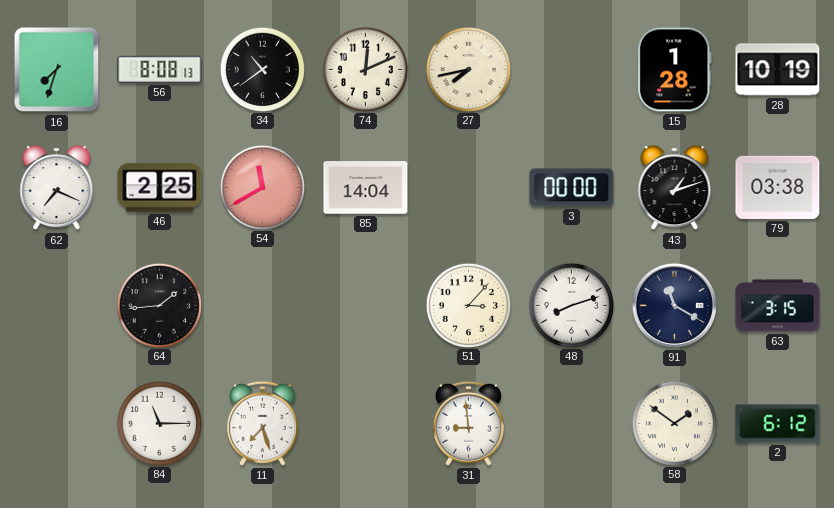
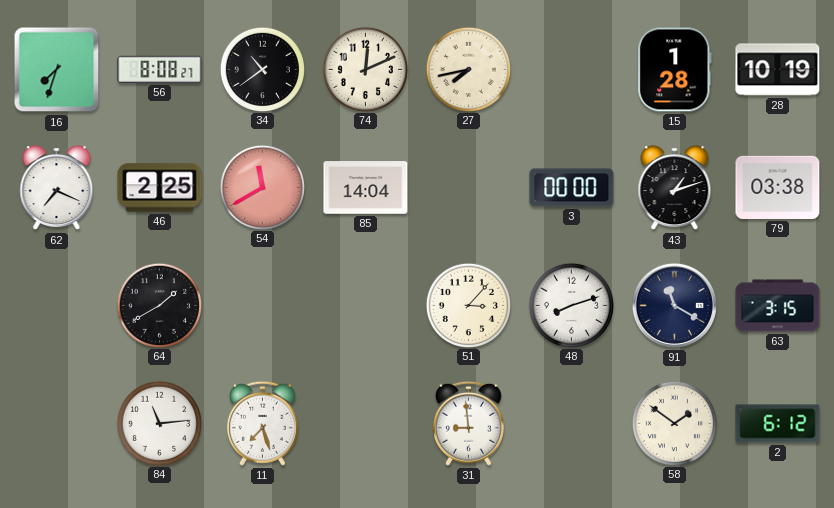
56: 8:08:13 -> 8:08:27 (160, 69)
64: 1:44 -> 1:40 (159, 305)
84: 11:15 -> 11:14 (159, 423)
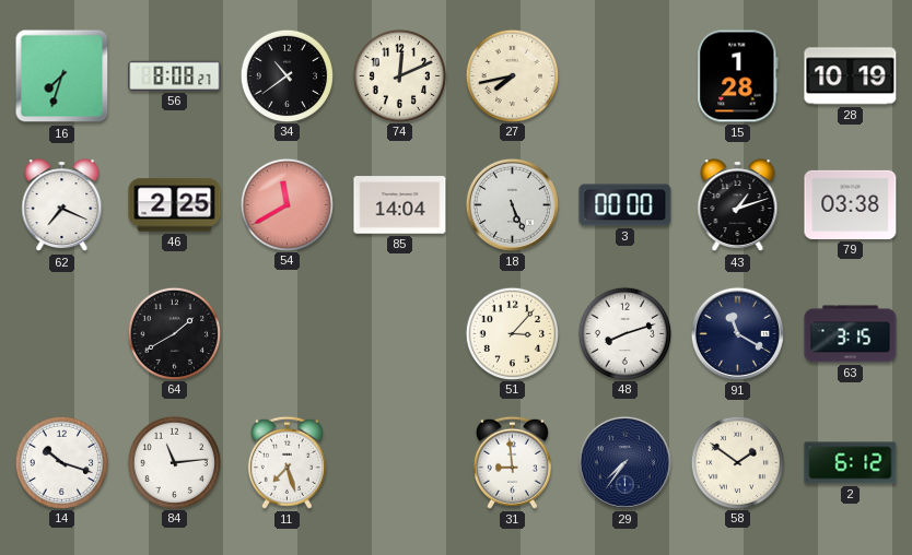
18: none -> 5:26 (512, 204)
14: none -> 10:18 (61, 462)
29: none -> 7:36 (624, 462)
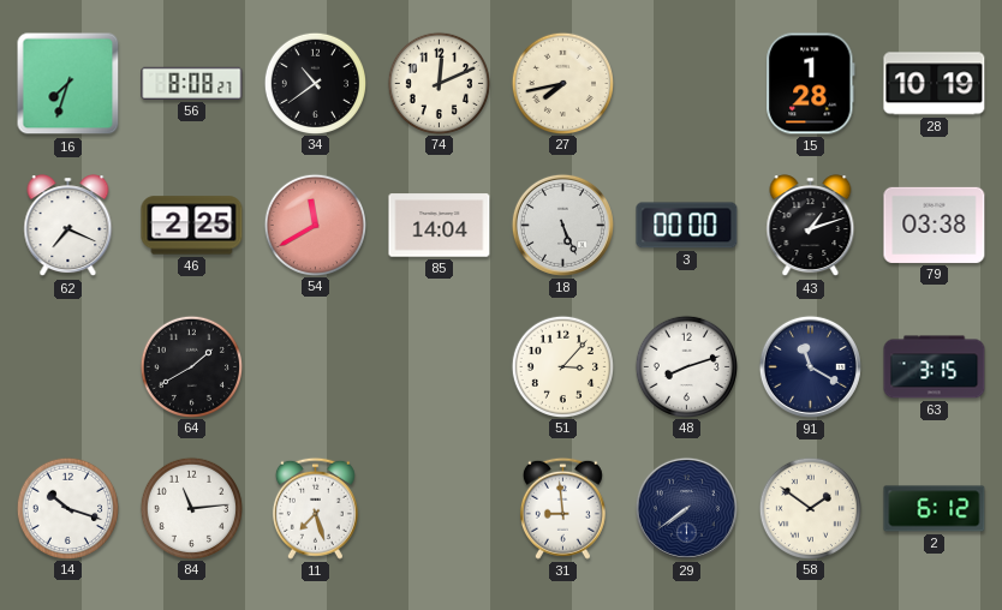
29: 7:36 -> 7:39 (686, 508)
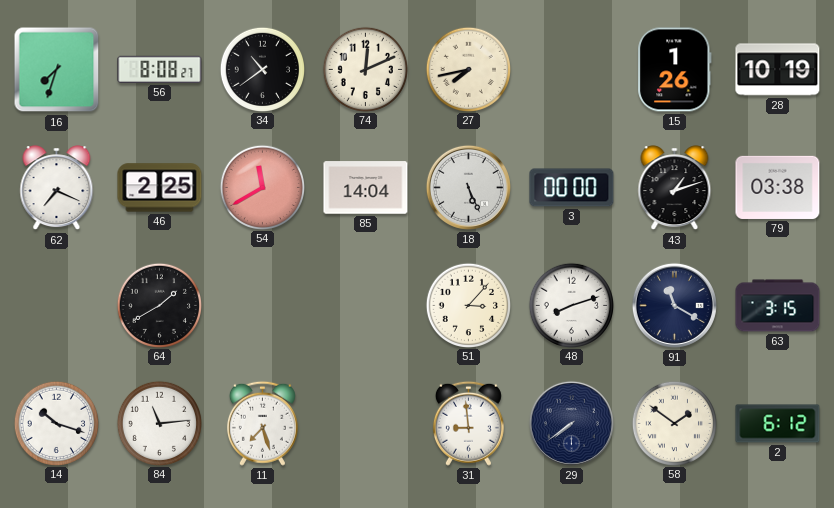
15: 1:28 -> 1:26 (675, 70)
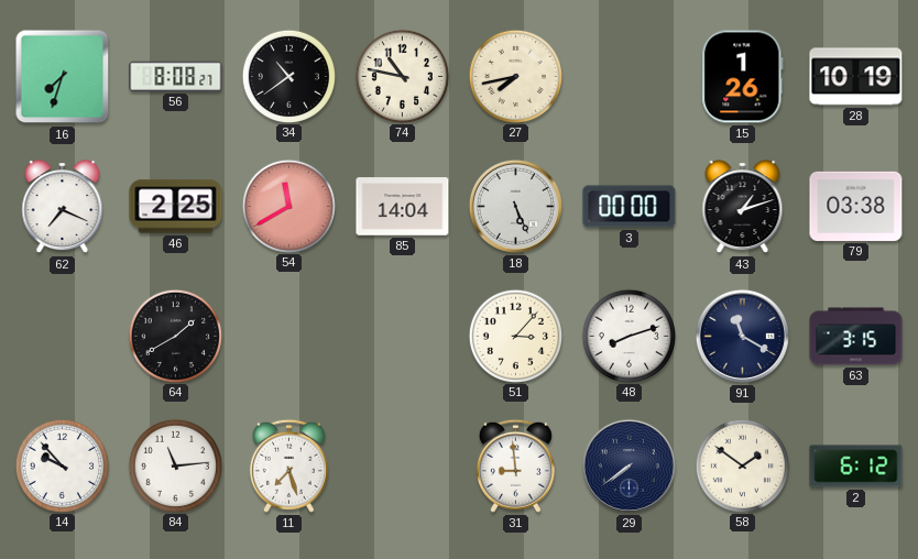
74: 12:11 -> 10:47 (402, 76)
14: 10:18 -> 9:53 (62, 465)
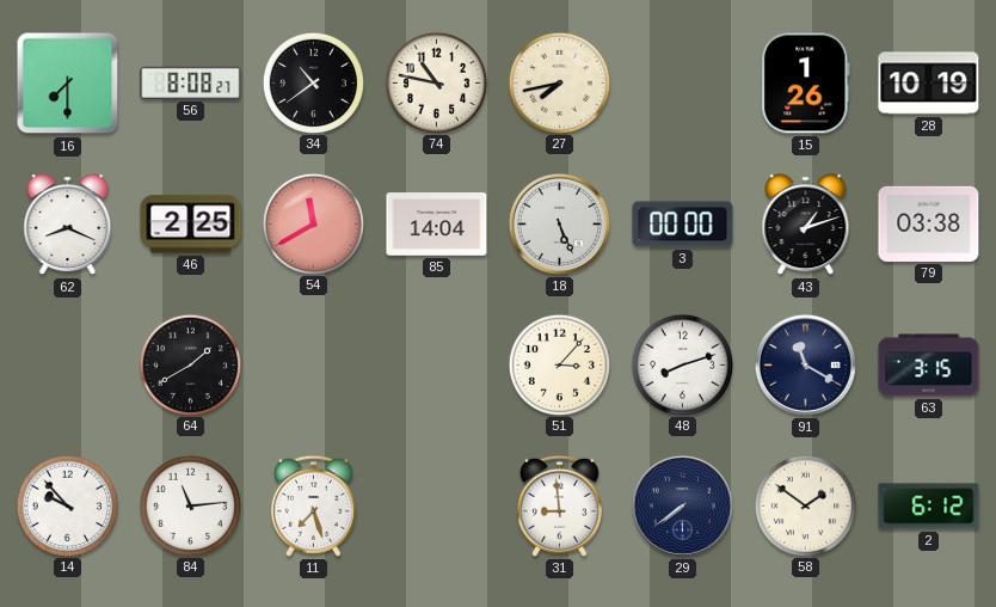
16: 7:33 -> 7:30 (68, 84)
62: 7:19 -> 8:19 (68, 225)
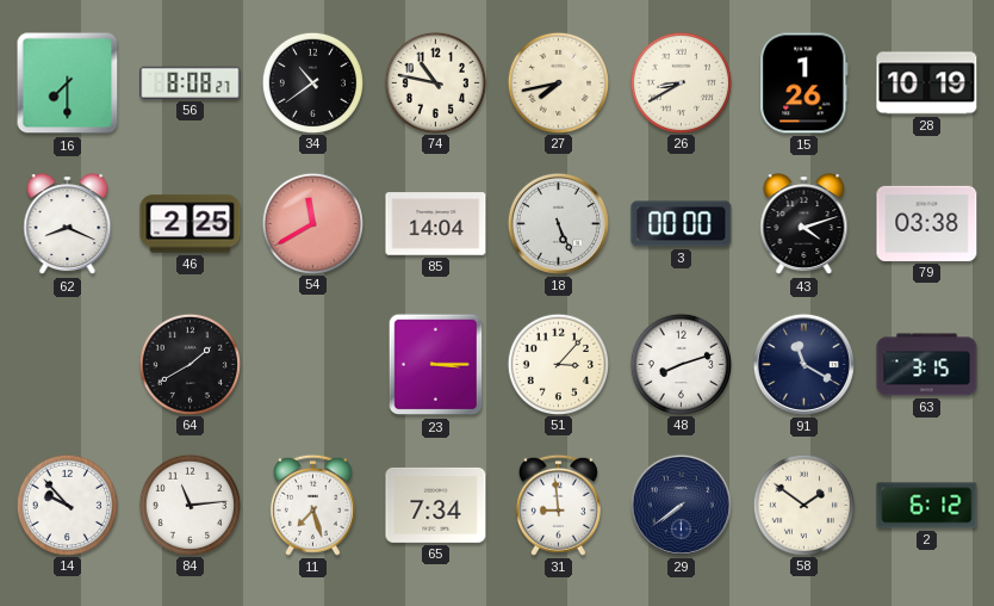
26: none -> 8:40 (681, 82)
43: 1:12 -> 4:12 (804, 224)
23: none -> 3:15 (436, 365)
65: none -> 7:34 (436, 505)
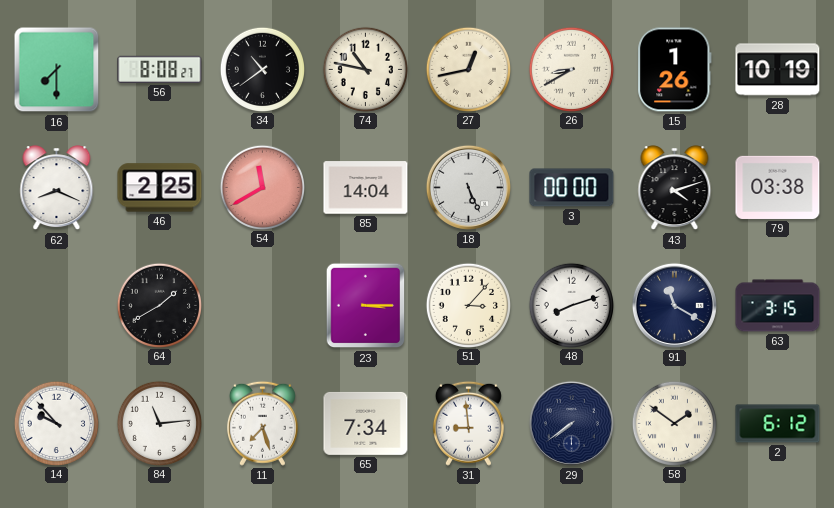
27: 7:43 -> 12:43 (468, 69)
